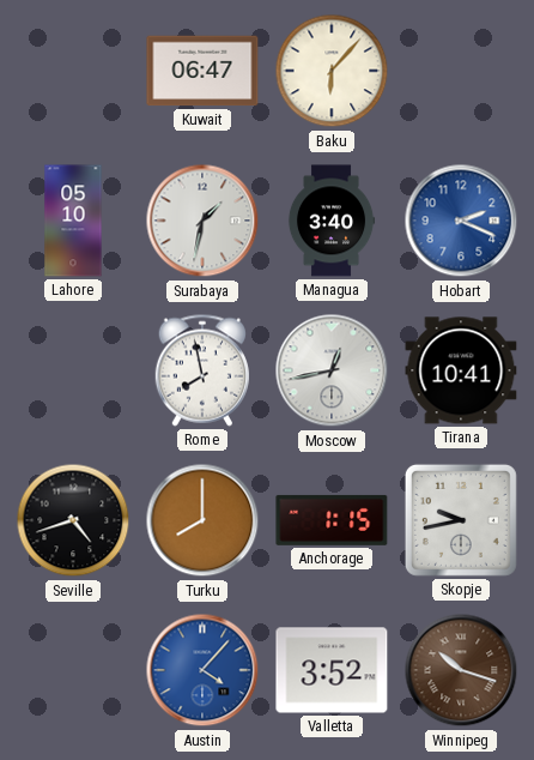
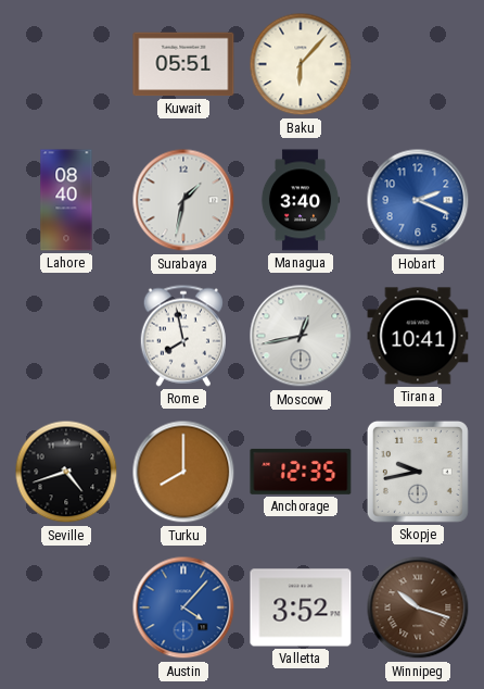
Kuwait: 06:47 -> 05:51 (183, 64)
Lahore: 05:10 -> 08:40 (66, 200)
Anchorage: 1:15 -> 12:35 (301, 472)
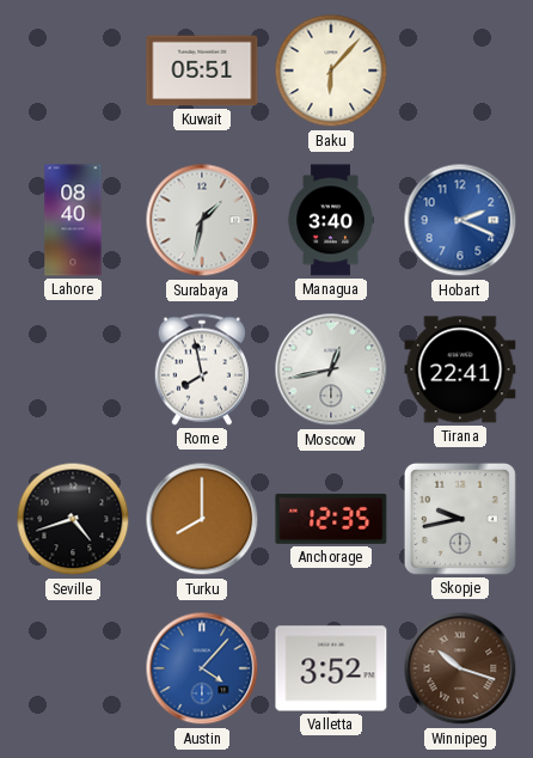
Tirana: 10:41 -> 22:41 (460, 369)
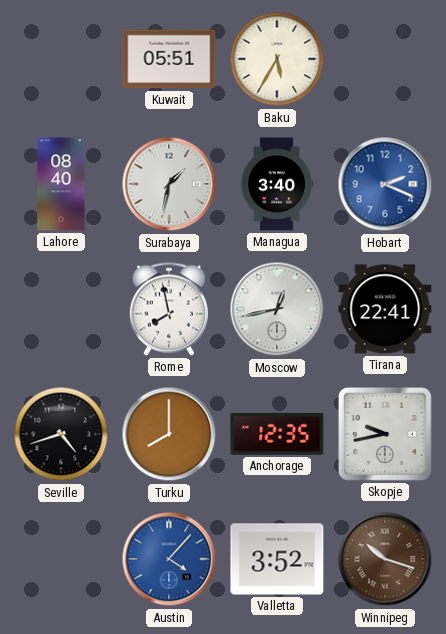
Baku: 6:07 -> 5:35 (277, 59)
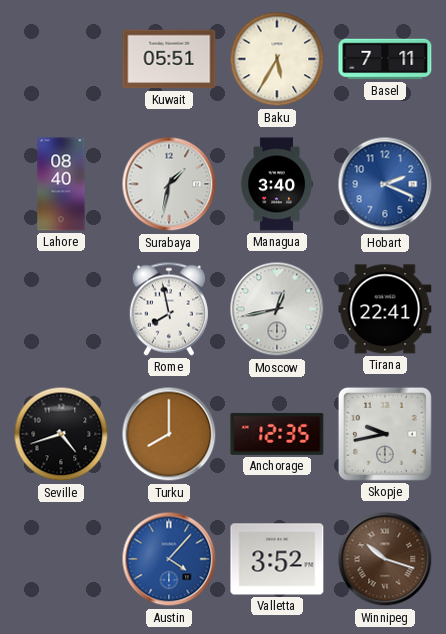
Basel: none -> 7:11 (385, 59)
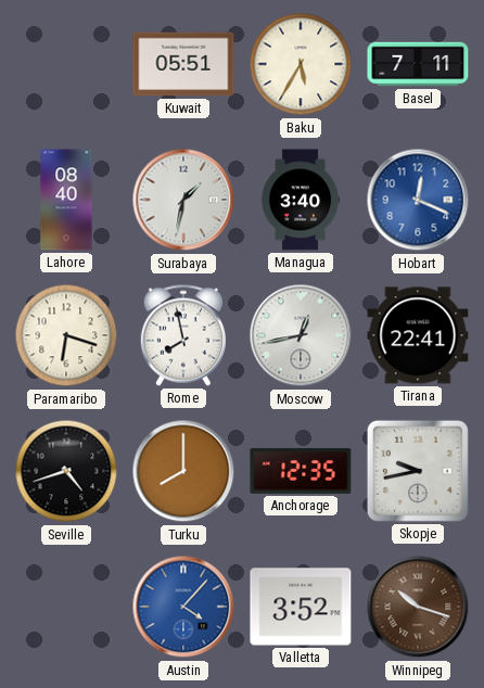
Hobart: 2:19 -> 12:19 (418, 200)
Paramaribo: none -> 6:18 (66, 335)
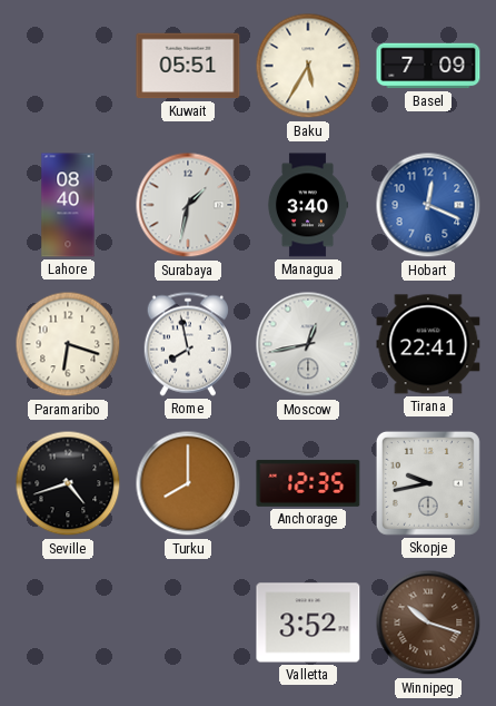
Basel: 7:11 -> 7:09 (428, 66)
Austin: 4:07 -> none (183, 607)
